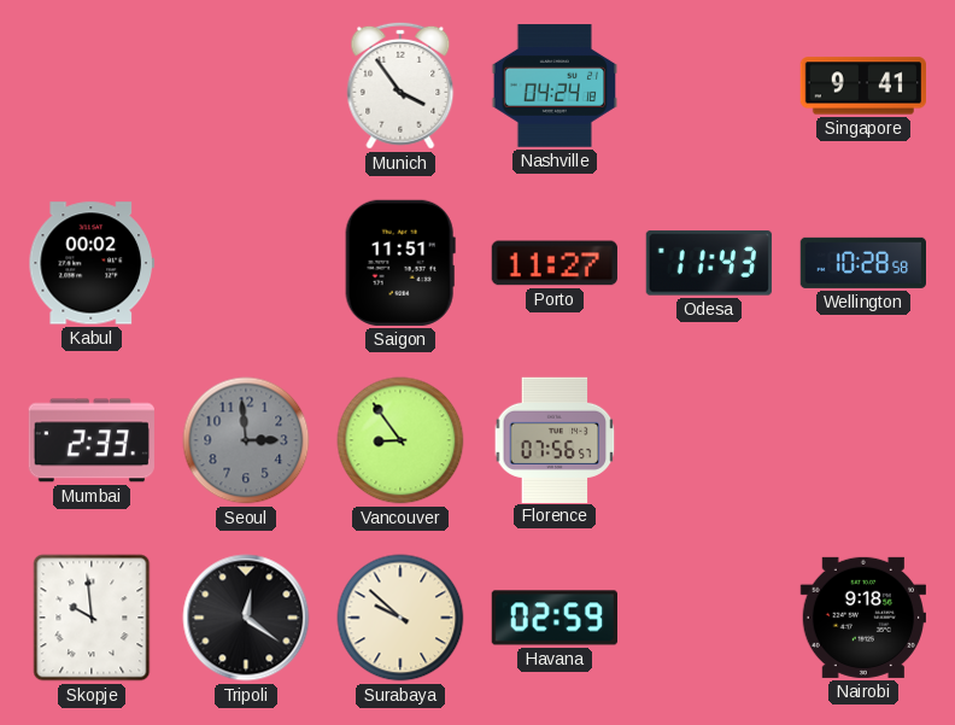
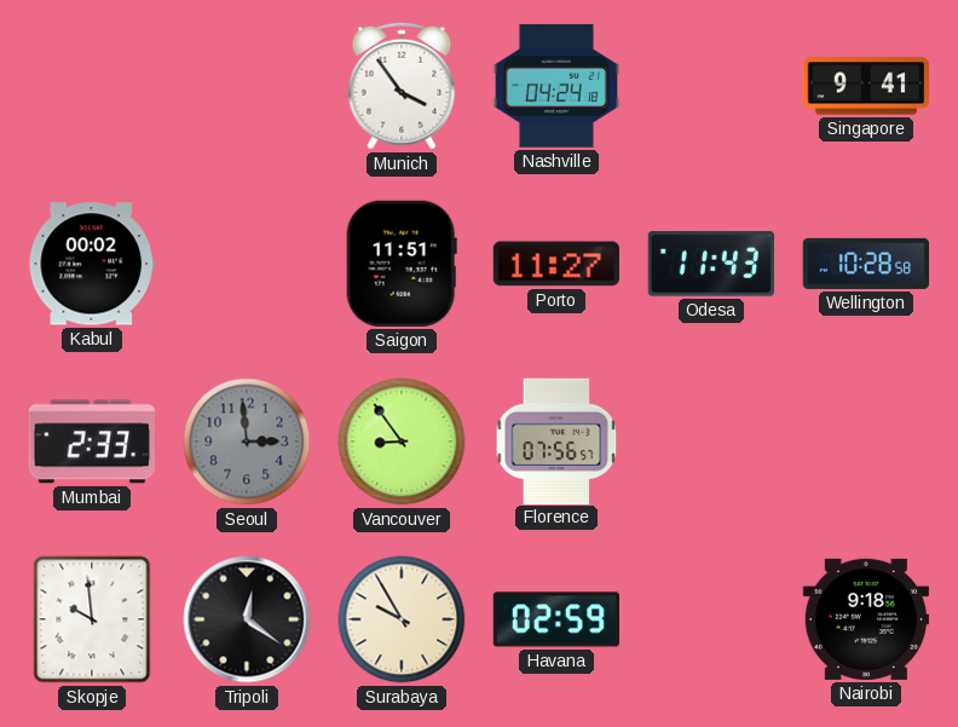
Surabaya: 9:52 -> 9:55 (402, 619)
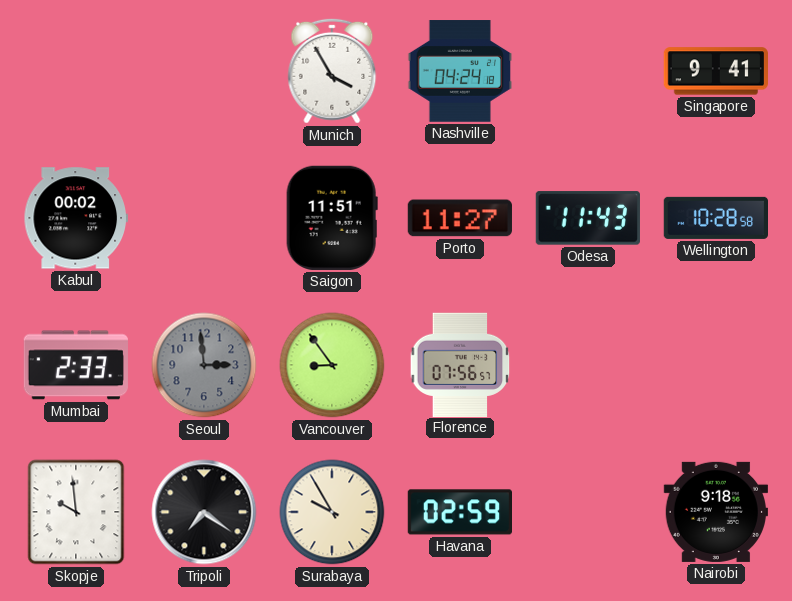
Munich: 3:54 -> 3:55 (332, 71)
Tripoli: 12:21 -> 7:21 (204, 512)
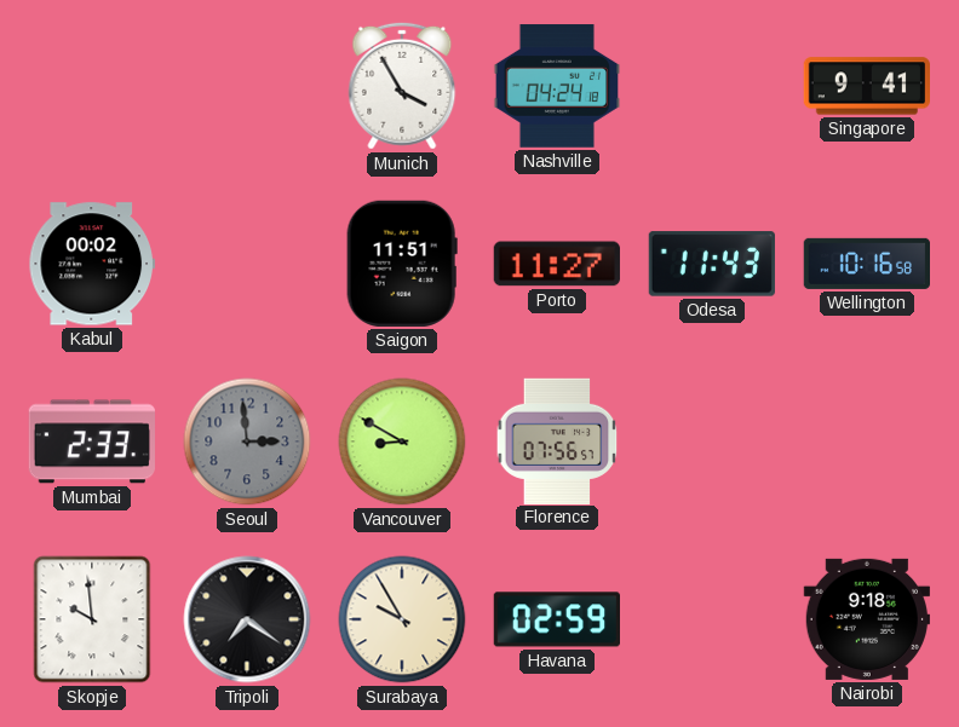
Wellington: 10:28 -> 10:16 (866, 264)
Vancouver: 8:54 -> 8:50 (402, 442)
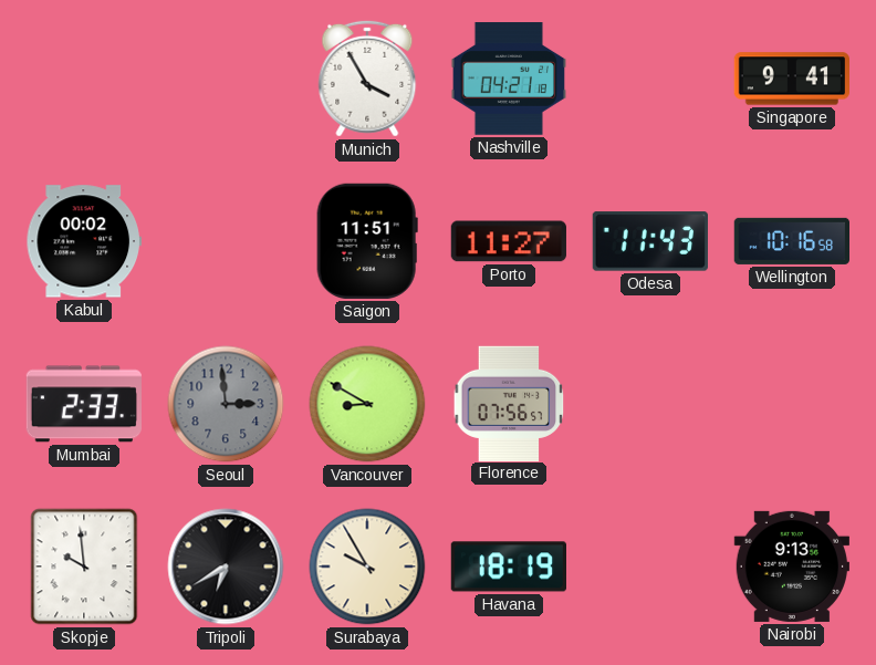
Nashville: 04:24 -> 04:21 (508, 79)
Tripoli: 7:21 -> 6:40 (226, 567)
Havana: 02:59 -> 18:19 (508, 567)
Nairobi: 9:18 -> 9:13 (791, 567)
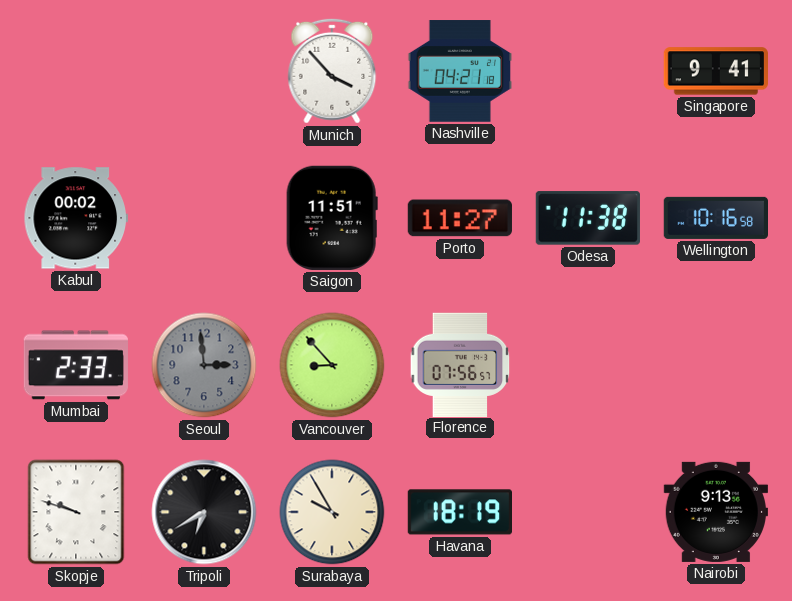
Munich: 3:55 -> 3:53 (332, 71)
Odesa: 11:43 -> 11:38 (588, 218)
Vancouver: 8:50 -> 8:53 (332, 365)
Skopje: 9:59 -> 9:48 (76, 512)
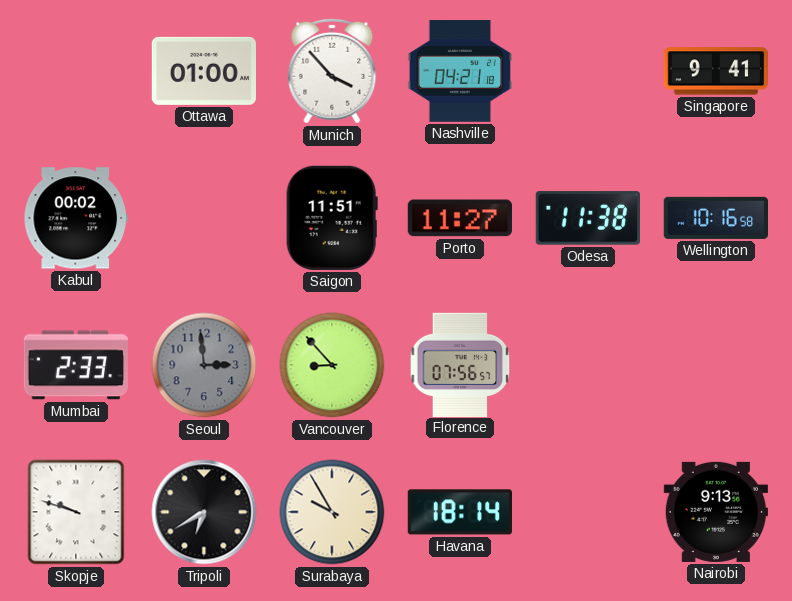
Ottawa: none -> 01:00 (203, 71)
Havana: 18:19 -> 18:14 (459, 512)
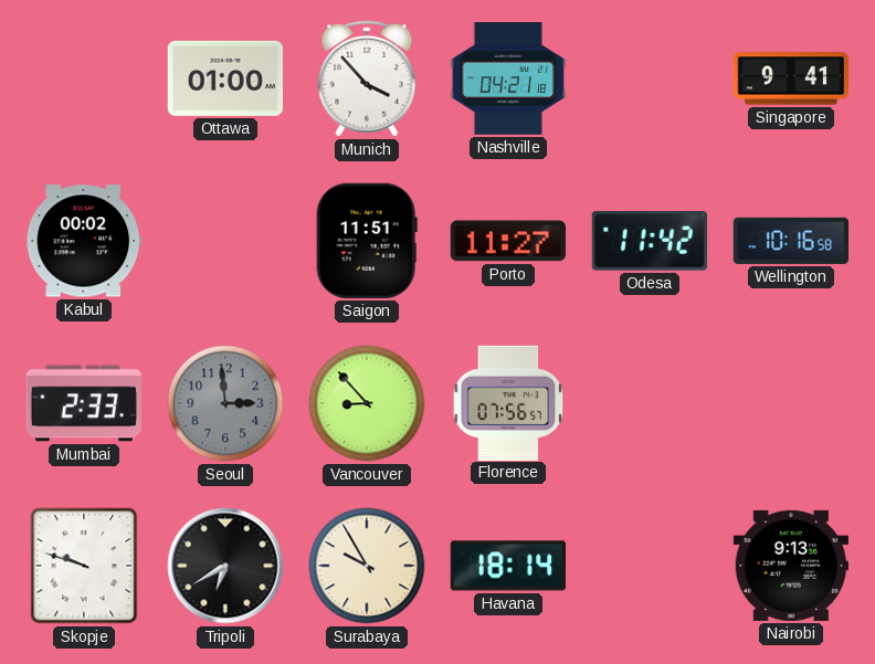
Odesa: 11:38 -> 11:42 (650, 241)
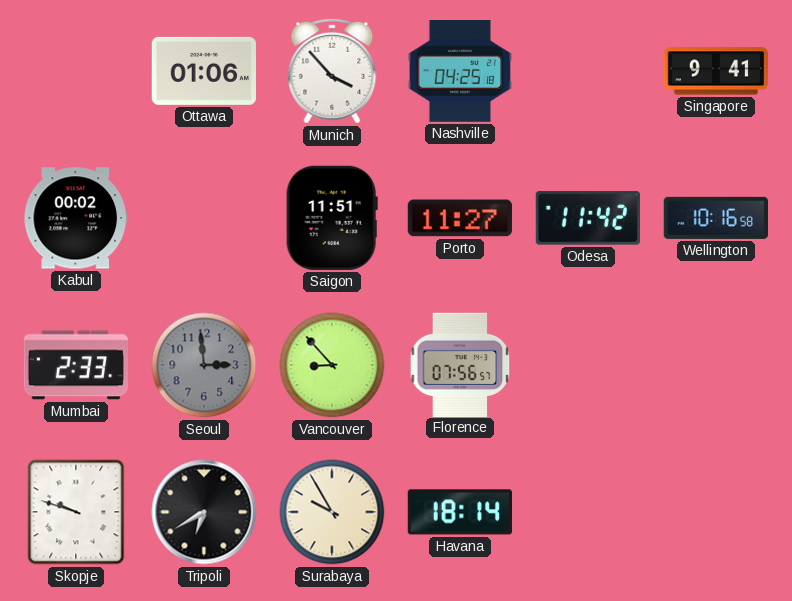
Ottawa: 01:00 -> 01:06 (203, 71)
Nashville: 04:21 -> 04:25 (459, 71)
Nairobi: 9:13 -> none (790, 566)
